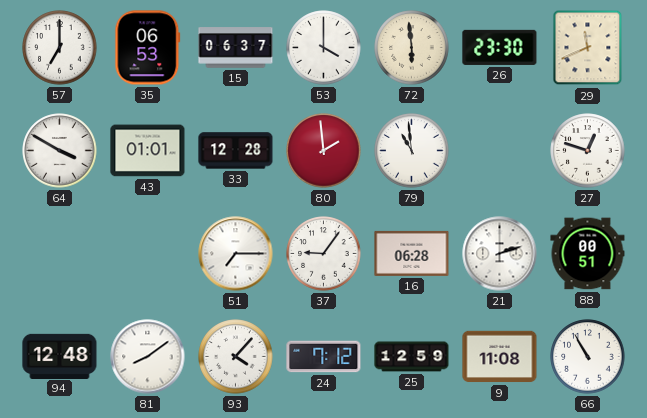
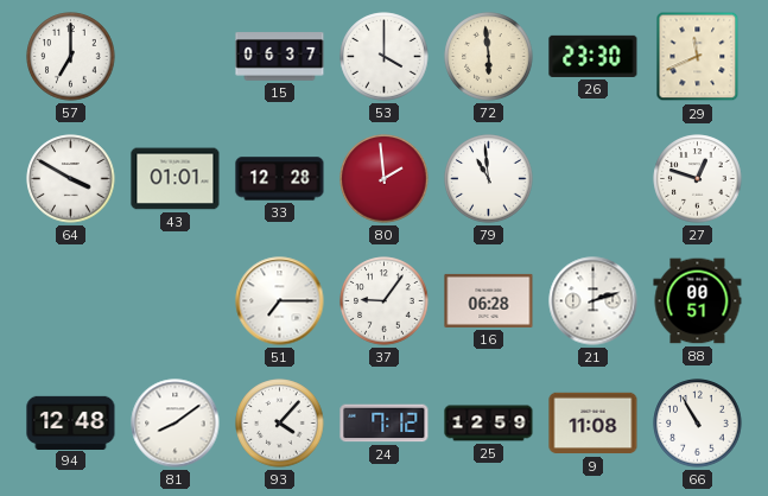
35: 06:53 -> none (148, 48)
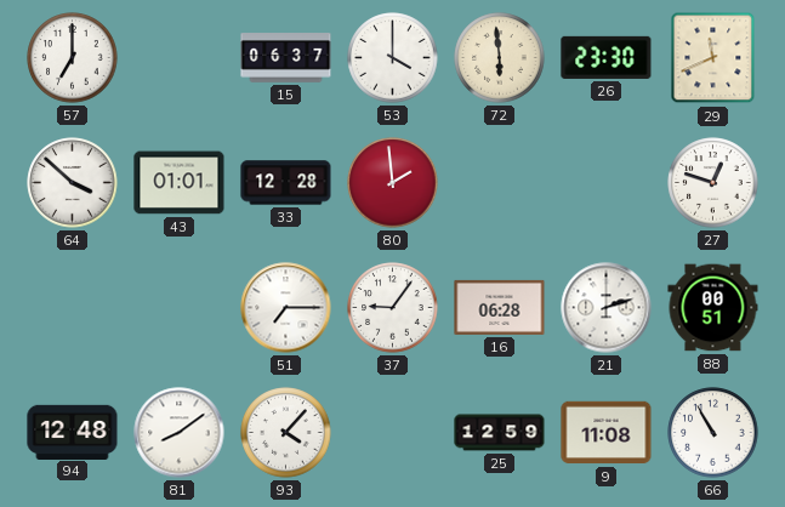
64: 3:50 -> 3:52 (73, 183)
79: 10:59 -> none (489, 179)
24: 7:12 -> none (385, 424)
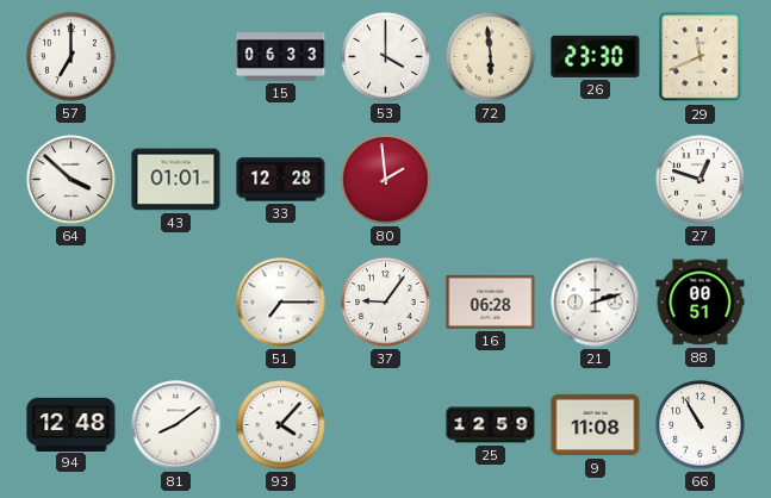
15: 06:37 -> 06:33 (281, 57)
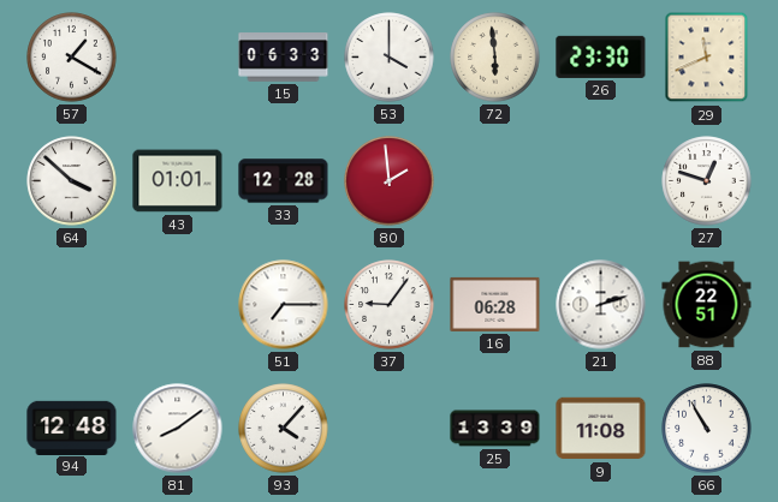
57: 7:00 -> 1:20 (72, 58)
88: 00:51 -> 22:51 (707, 305)
25: 12:59 -> 13:39 (495, 429)
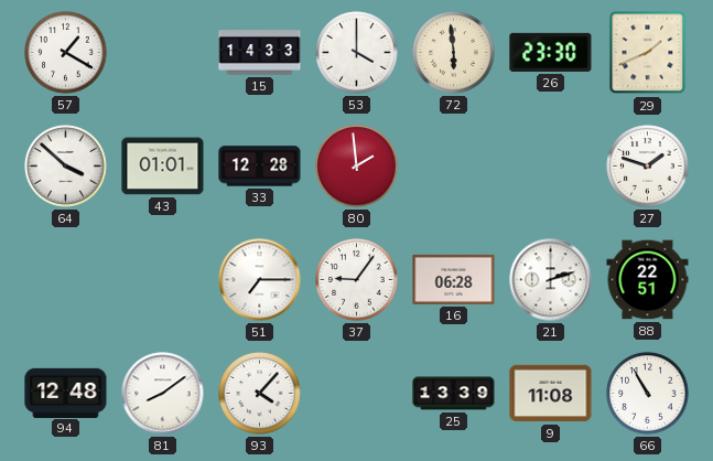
15: 06:33 -> 14:33 (260, 53)
29: 11:41 -> 1:41 (648, 53)
27: 12:48 -> 1:48 (648, 167)
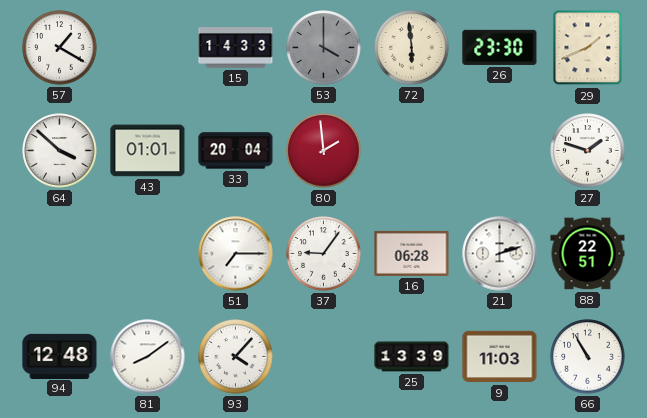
53 dial: white -> grey (324, 48)
33: 12:28 -> 20:04 (236, 151)
9: 11:08 -> 11:03 (500, 357)
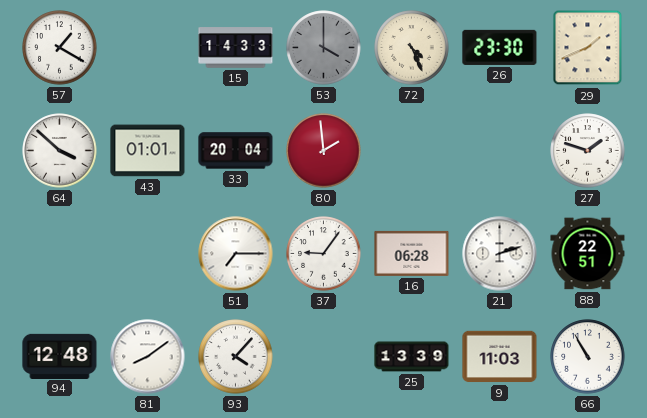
72: 5:59 -> 4:26 (412, 48)
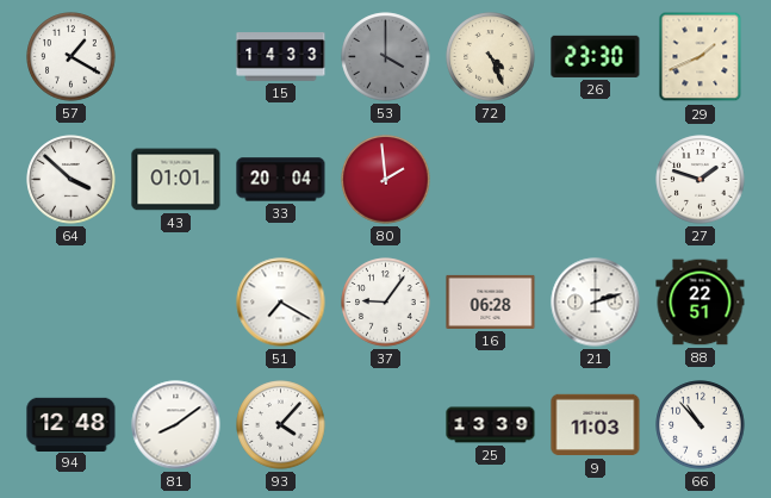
51: 7:15 -> 7:20 (281, 303)
66: 10:55 -> 10:53 (701, 425)
